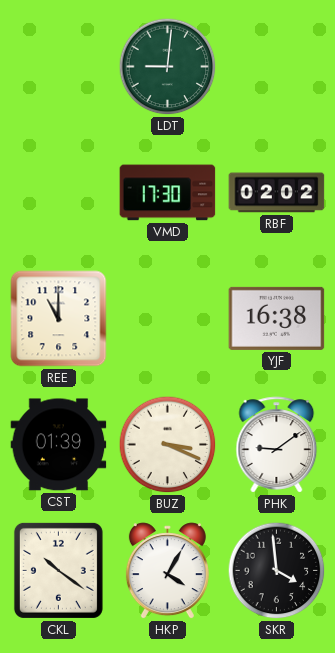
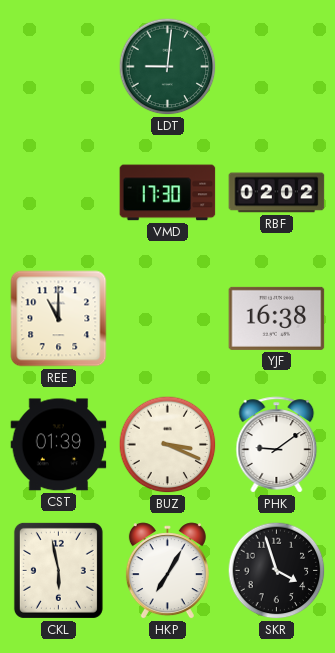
CKL: 10:21 -> 5:58 (58, 570)
HKP: 4:05 -> 7:05 (167, 571)
SKR: 3:59 -> 3:57 (277, 571)
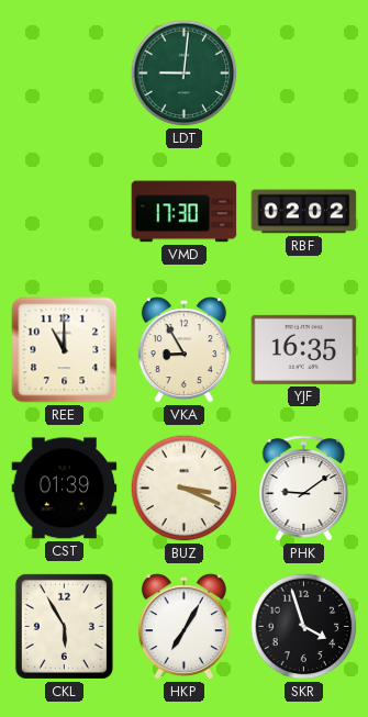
VKA: none -> 8:55 (183, 350)
YJF: 16:38 -> 16:35 (304, 349)
CKL: 5:58 -> 5:55 (64, 626)
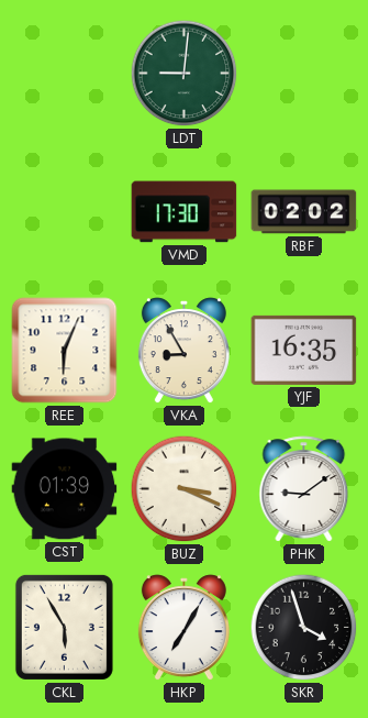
REE: 11:00 -> 6:04 (65, 351)
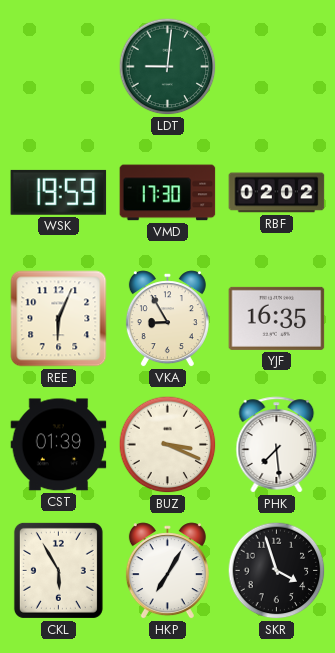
WSK: none -> 19:59 (59, 192)
PHK: 9:09 -> 7:29 (277, 445)
